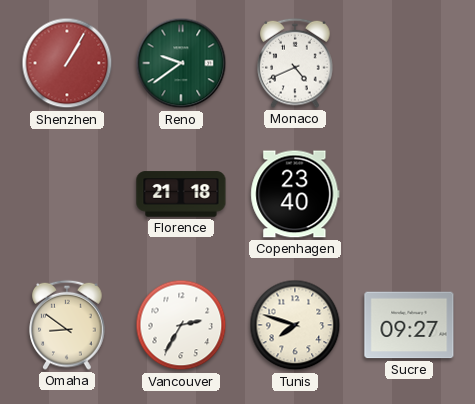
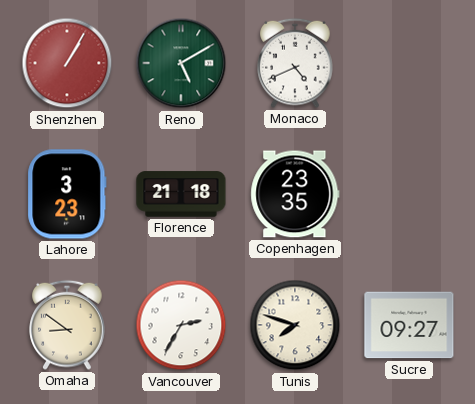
Reno: 9:39 -> 5:10 (181, 63)
Lahore: none -> 3:23 (67, 194)
Copenhagen: 23:40 -> 23:35 (295, 194)
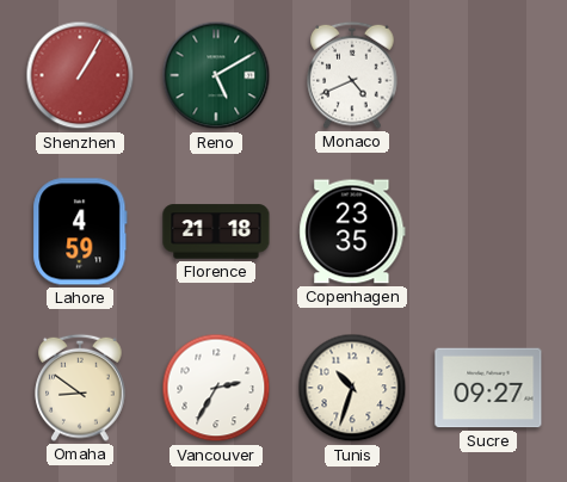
Lahore: 3:23 -> 4:59 (80, 231)
Tunis: 7:48 -> 10:33 (352, 388)
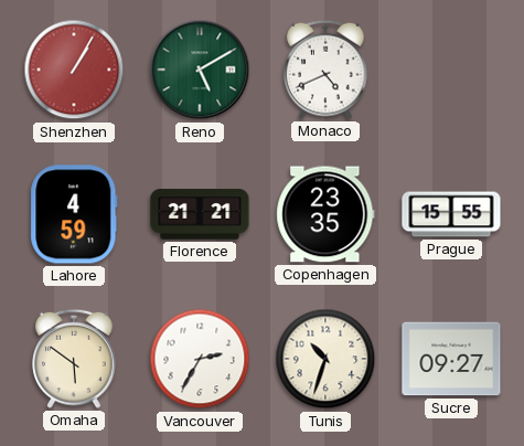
Florence: 21:18 -> 21:21 (200, 214)
Prague: none -> 15:55 (451, 214)
Omaha: 8:51 -> 5:51 (74, 359)
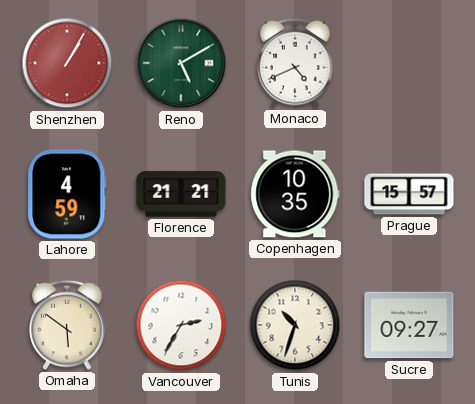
Copenhagen: 23:35 -> 10:35 (295, 194)
Prague: 15:55 -> 15:57 (409, 194)
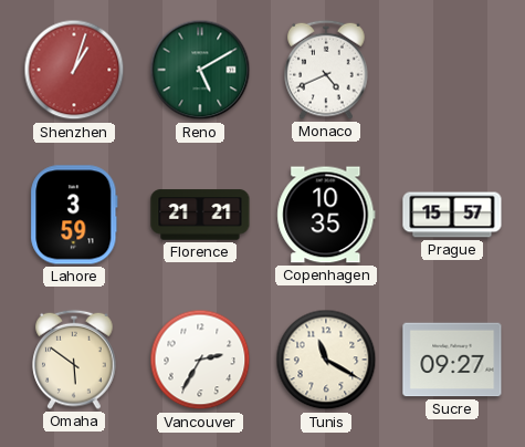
Shenzhen: 1:05 -> 1:03 (74, 70)
Lahore: 4:59 -> 3:59 (74, 215)
Tunis: 10:33 -> 11:20 (326, 360)
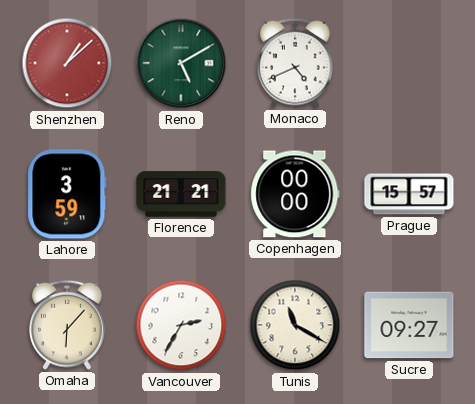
Shenzhen: 1:03 -> 1:08 (67, 63)
Copenhagen: 10:35 -> 00:00 (295, 194)
Omaha: 5:51 -> 6:07 (67, 325)
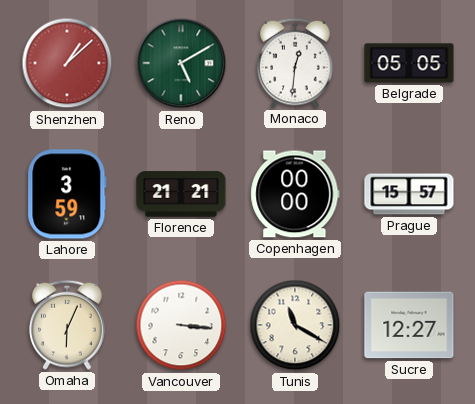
Monaco: 4:41 -> 12:31 (295, 63)
Belgrade: none -> 05:05 (409, 63)
Omaha: 6:07 -> 6:04 (67, 325)
Vancouver: 2:35 -> 3:16 (181, 325)
Sucre: 09:27 -> 12:27 (409, 325)
